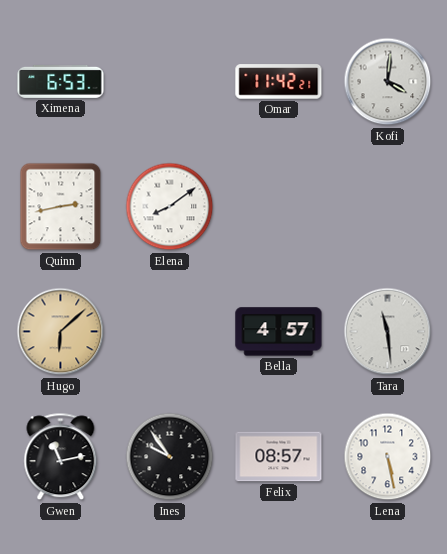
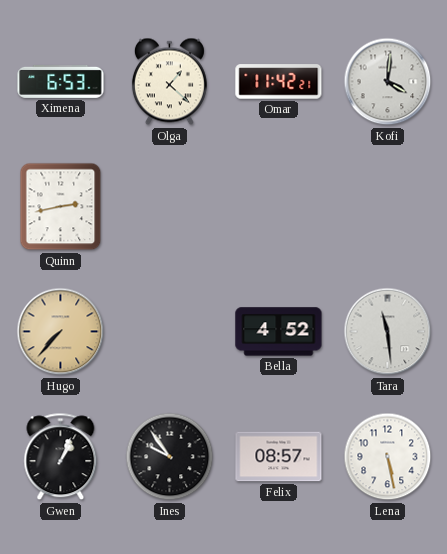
Olga: none -> 1:22 (169, 82)
Elena: 8:09 -> none (170, 207)
Hugo: 6:08 -> 7:37 (61, 332)
Bella: 4:57 -> 4:52 (279, 332)
Gwen: 11:13 -> 1:04 (61, 457)
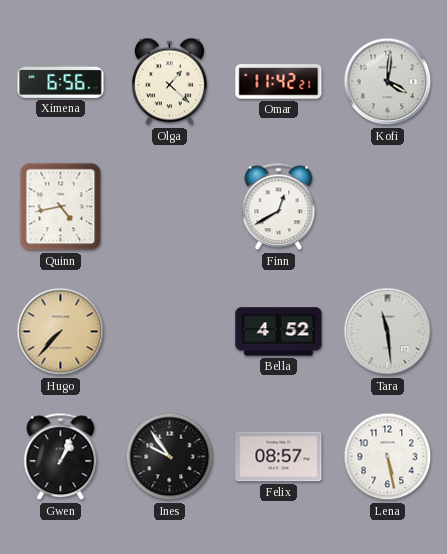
Ximena: 6:53 -> 6:56 (61, 81)
Quinn: 2:43 -> 4:43 (61, 207)
Finn: none -> 12:40 (279, 207)
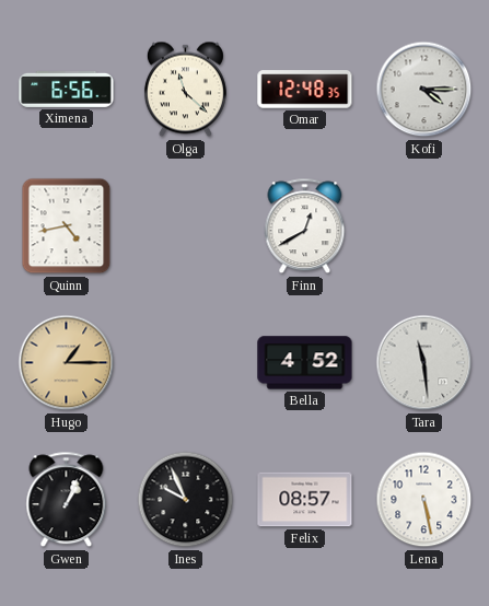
Olga: 1:22 -> 11:22 (185, 90)
Omar: 11:42 -> 12:48 (305, 90)
Kofi: 4:01 -> 4:15 (424, 90)
Hugo: 7:37 -> 1:15 (67, 363)
Ines: 9:54 -> 9:56 (186, 500)
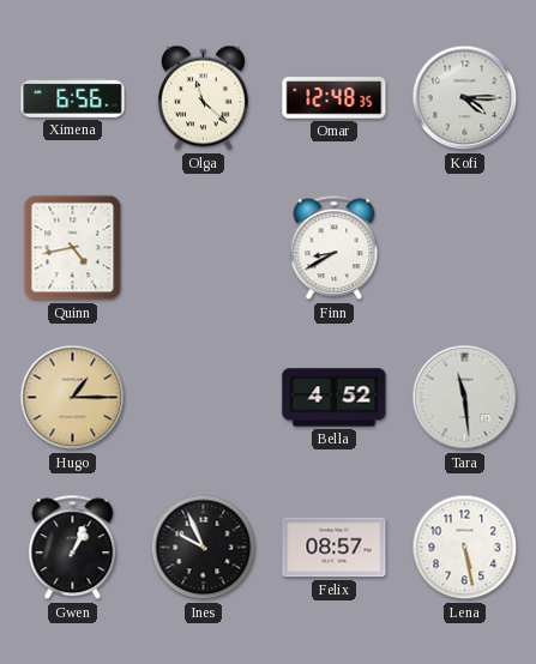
Finn: 12:40 -> 8:40 (335, 248)
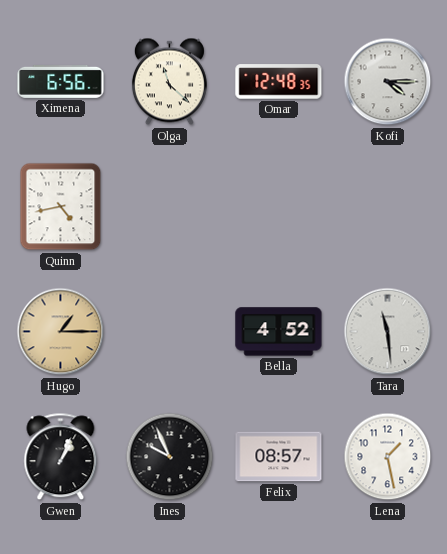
Finn: 8:40 -> none (335, 248)
Lena: 5:28 -> 1:28 (388, 457)
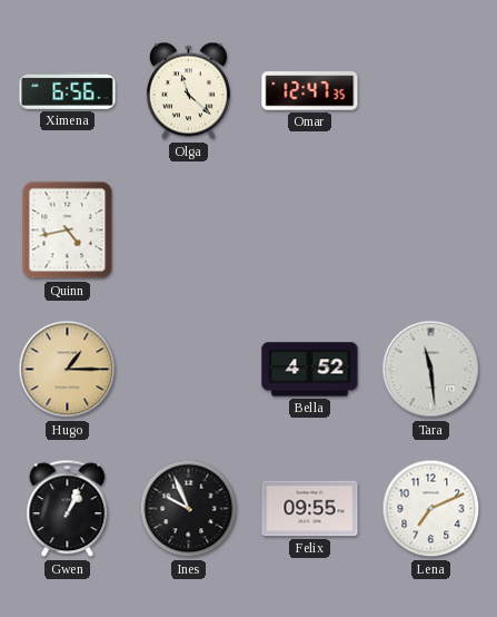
Omar: 12:48 -> 12:47 (310, 91)
Kofi: 4:15 -> none (388, 82)
Felix: 08:57 -> 09:55 (310, 509)
Lena: 1:28 -> 7:11 (431, 509)
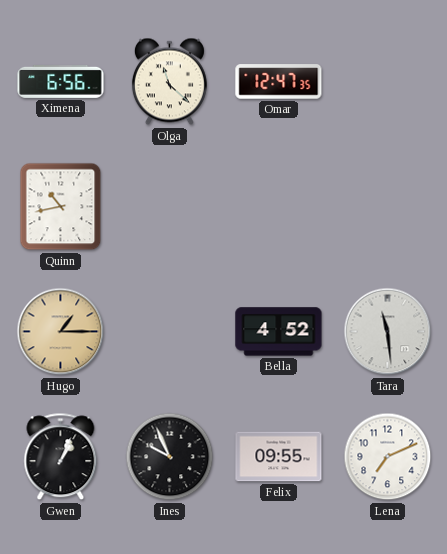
Quinn: 4:43 -> 10:43 (61, 207)
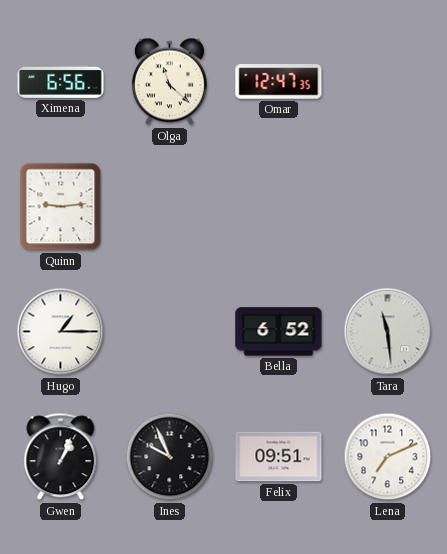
Quinn: 10:43 -> 9:14 (61, 207)
Hugo dial: champagne -> white (61, 332)
Bella: 4:52 -> 6:52 (279, 332)
Felix: 09:55 -> 09:51 (279, 457)
